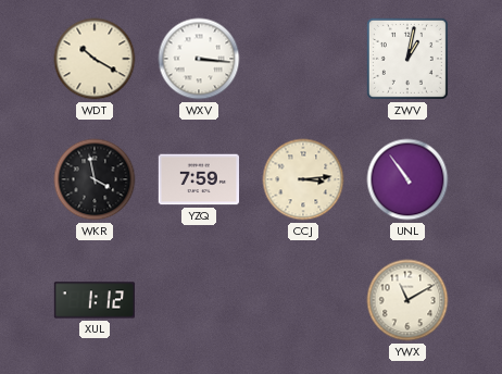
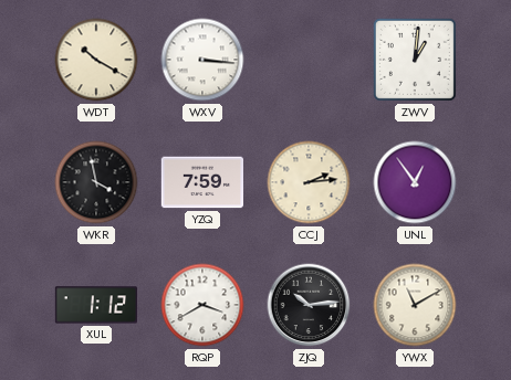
ZWV: 1:02 -> 1:01 (415, 60)
CCJ: 3:14 -> 2:14 (309, 182)
UNL: 10:54 -> 12:54 (415, 182)
RQP: none -> 3:40 (202, 305)
ZJQ: none -> 10:14 (309, 305)
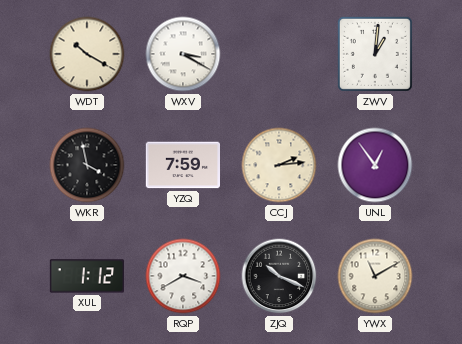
WXV: 3:16 -> 3:20 (183, 54)
ZJQ: 10:14 -> 10:19 (279, 276)
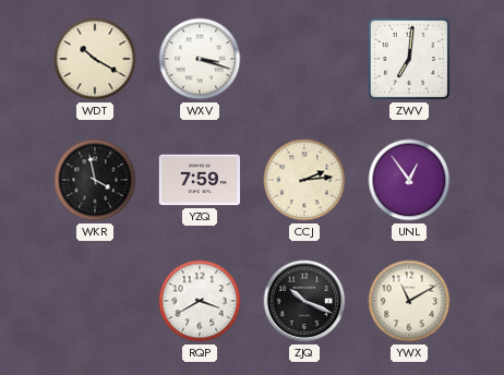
WXV: 3:20 -> 3:18 (200, 59)
ZWV: 1:01 -> 7:01 (409, 59)
XUL: 1:12 -> none (86, 276)
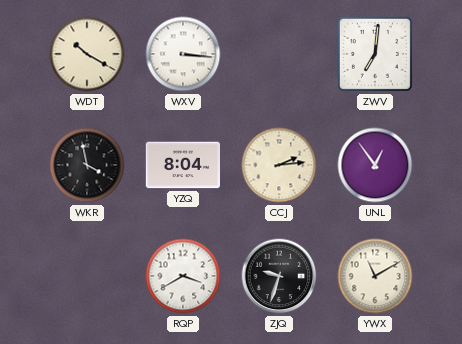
WXV: 3:18 -> 3:16 (183, 54)
YZQ: 7:59 -> 8:04 (182, 165)
ZJQ: 10:19 -> 9:33 (279, 276)
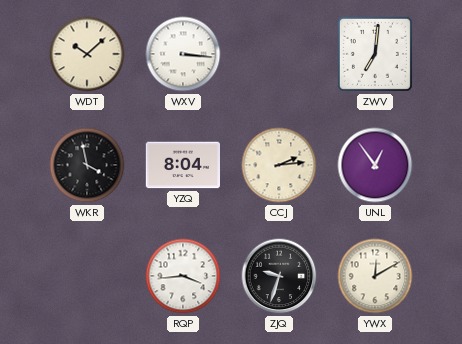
WDT: 10:20 -> 10:08 (87, 54)
RQP: 3:40 -> 3:44 (183, 276)
YWX: 11:10 -> 12:10 (375, 276)
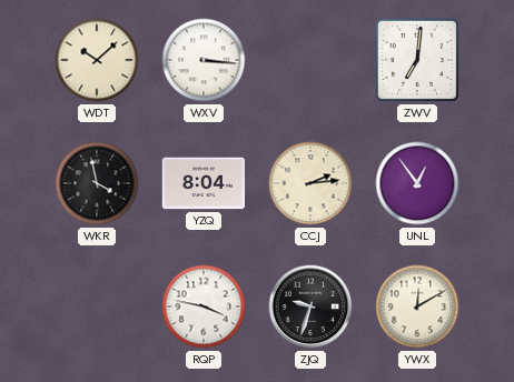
RQP: 3:44 -> 3:47 (204, 306)
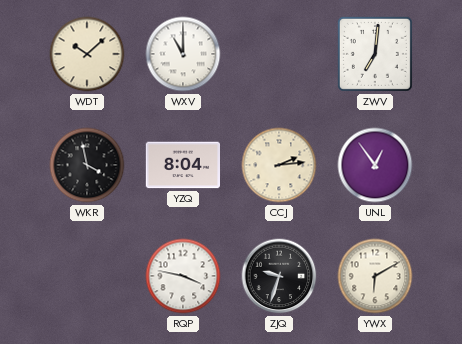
WXV: 3:16 -> 11:00 (183, 54)
YWX: 12:10 -> 6:10 (375, 276)
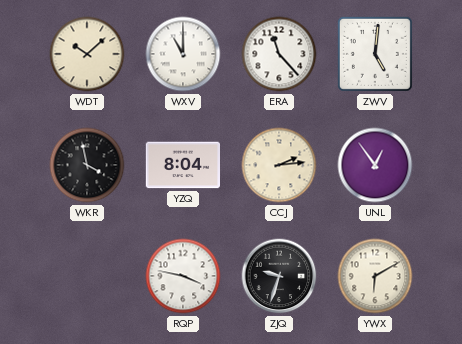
ERA: none -> 11:23 (279, 54)
ZWV: 7:01 -> 5:01 (375, 54)
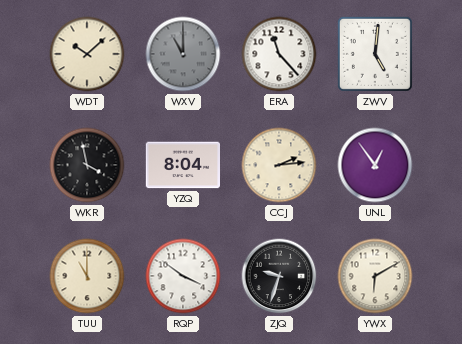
WXV dial: white -> grey (183, 54)
TUU: none -> 11:00 (87, 276)
RQP: 3:47 -> 3:51 (183, 276)
